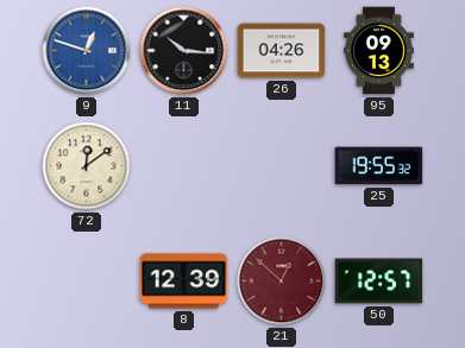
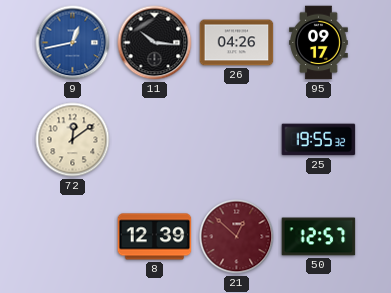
9: 12:48 -> 12:43 (73, 43)
95: 09:13 -> 09:17 (319, 43)
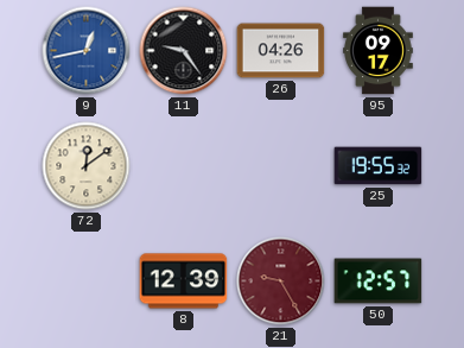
11: 10:16 -> 9:24 (184, 51)
21: 12:52 -> 9:25 (281, 281)
